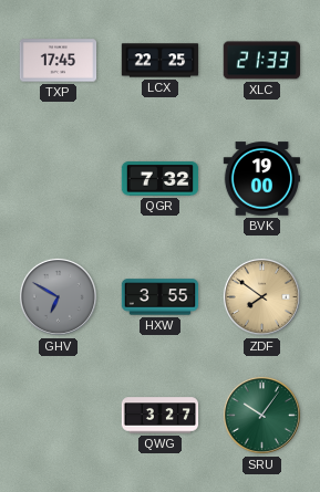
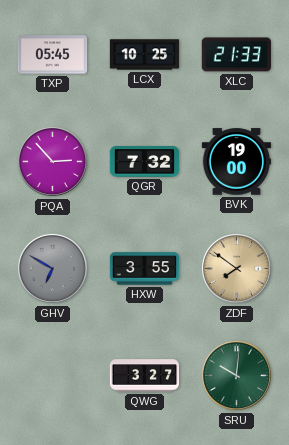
TXP: 17:45 -> 05:45 (53, 55)
LCX: 22:25 -> 10:25 (145, 55)
PQA: none -> 2:53 (52, 161)
SRU: 10:06 -> 10:01 (236, 375)
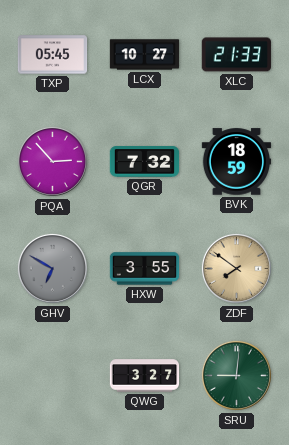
LCX: 10:25 -> 10:27 (145, 55)
BVK: 19:00 -> 18:59 (237, 162)
SRU: 10:01 -> 9:01 (236, 375)
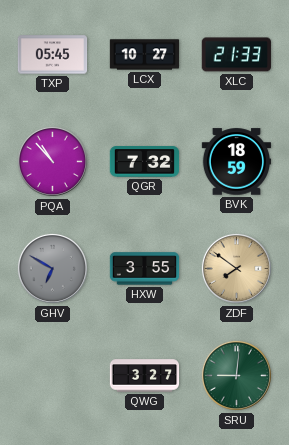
PQA: 2:53 -> 10:53 (52, 161)
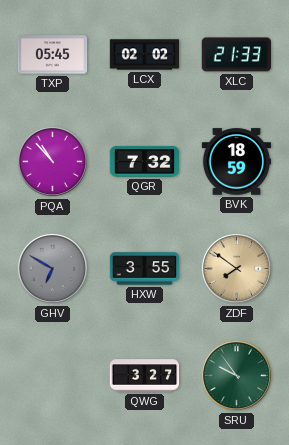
LCX: 10:27 -> 02:02 (145, 55)
SRU: 9:01 -> 9:54 (236, 375)
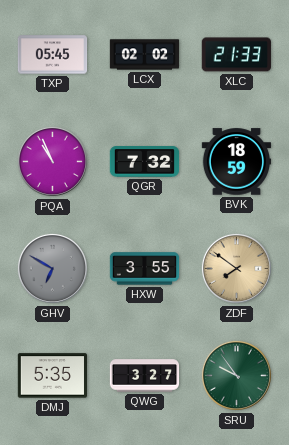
PQA: 10:53 -> 10:56 (52, 161)
DMJ: none -> 5:35 (52, 376)
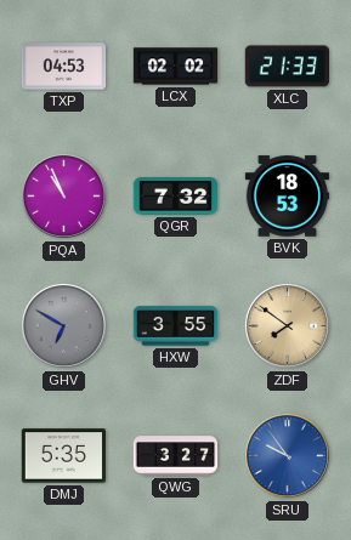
TXP: 05:45 -> 04:53 (64, 67)
BVK: 18:59 -> 18:53 (288, 197)
SRU dial: green -> blue (287, 455)
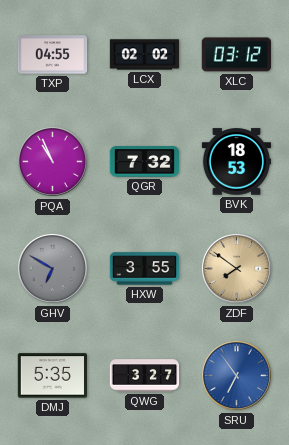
TXP: 04:53 -> 04:55 (53, 55)
XLC: 21:33 -> 03:12 (236, 55)
SRU: 9:54 -> 6:54 (236, 375)
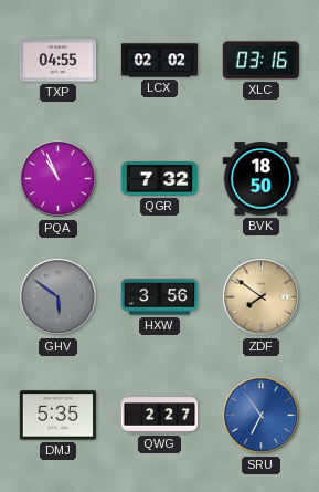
XLC: 03:12 -> 03:16 (260, 61)
BVK: 18:53 -> 18:50 (262, 179)
GHV: 6:50 -> 5:51 (57, 296)
HXW: 3:55 -> 3:56 (160, 297)
QWG: 3:27 -> 2:27 (160, 416)
